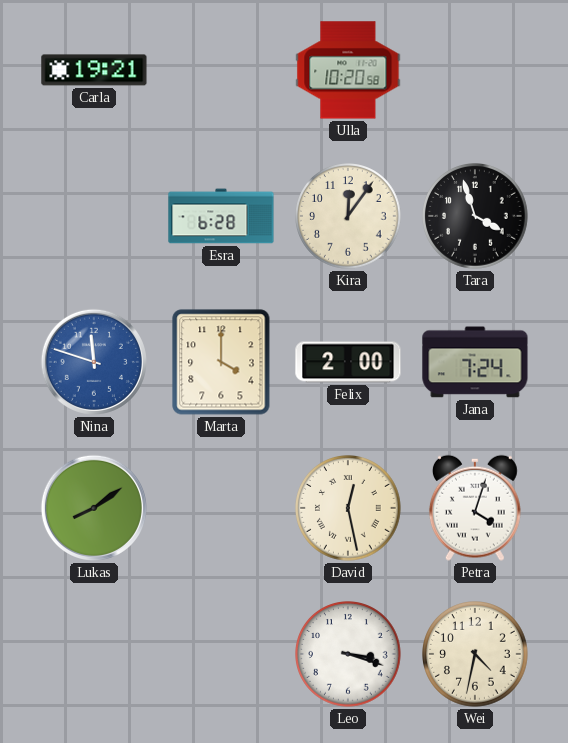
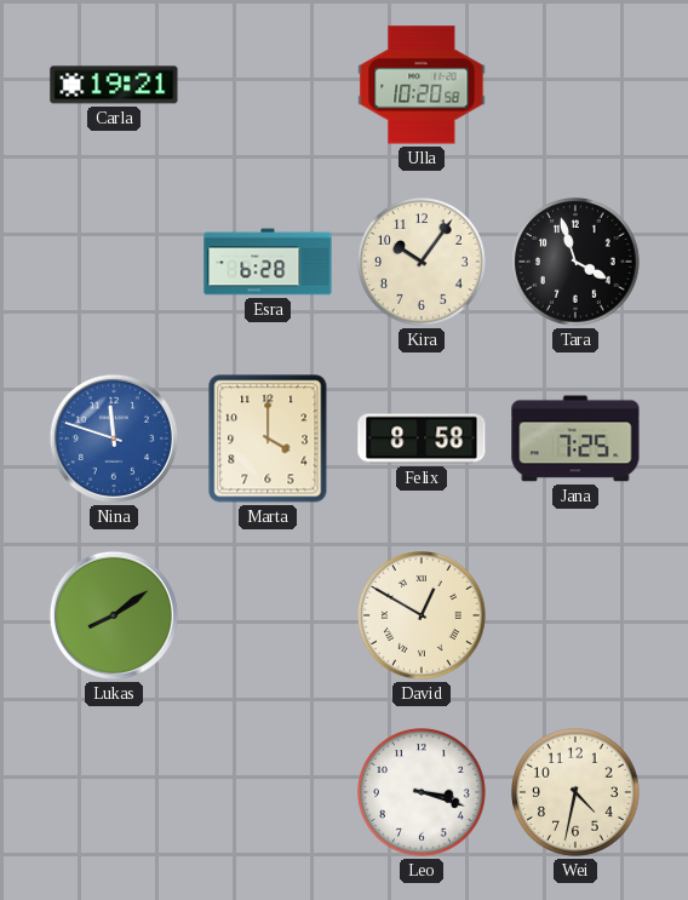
Kira: 12:06 -> 10:06 (423, 263)
Felix: 2:00 -> 8:58 (422, 438)
Jana: 7:24 -> 7:25 (575, 438)
David: 12:28 -> 12:50 (423, 617)
Petra: 4:03 -> none (475, 508)
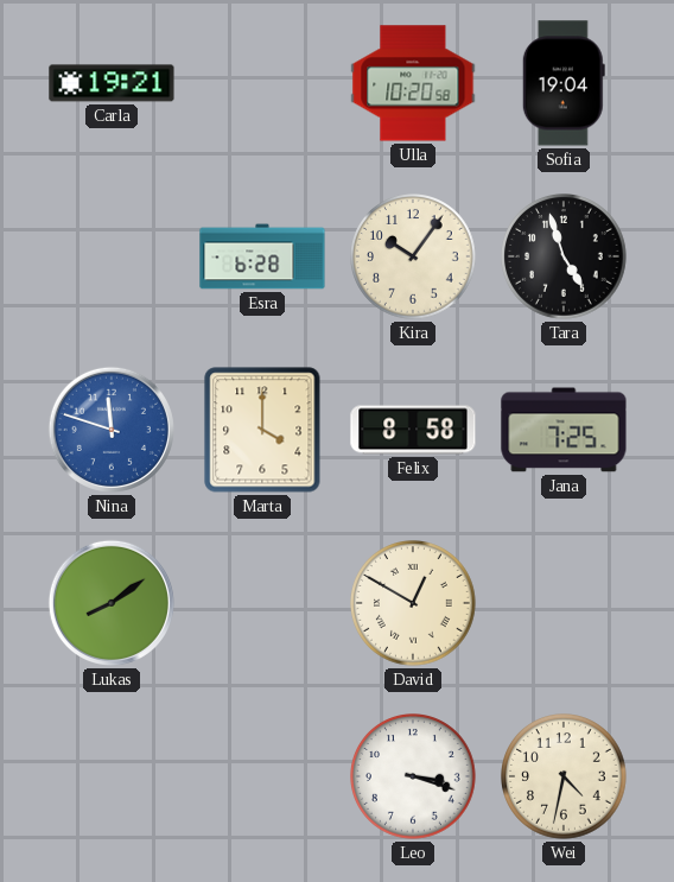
Sofia: none -> 19:04 (564, 83)
Tara: 3:57 -> 4:57 (565, 258)
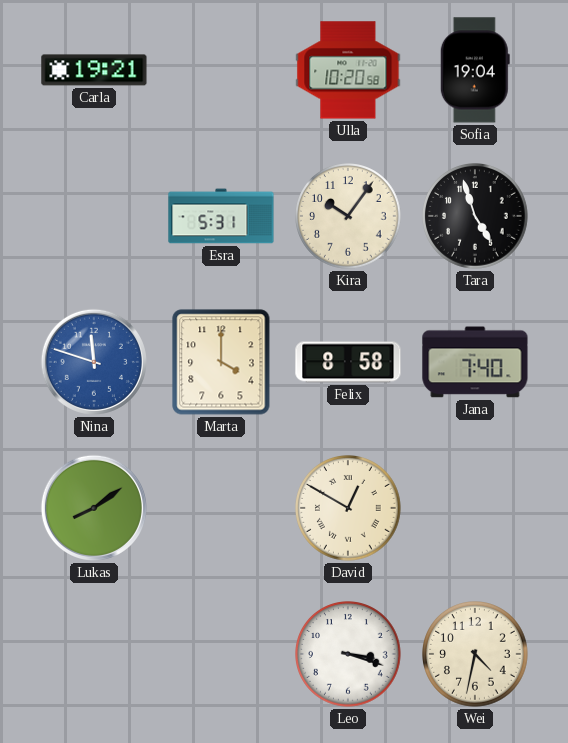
Esra: 6:28 -> 5:31 (221, 216)
Jana: 7:25 -> 7:40 (475, 362)
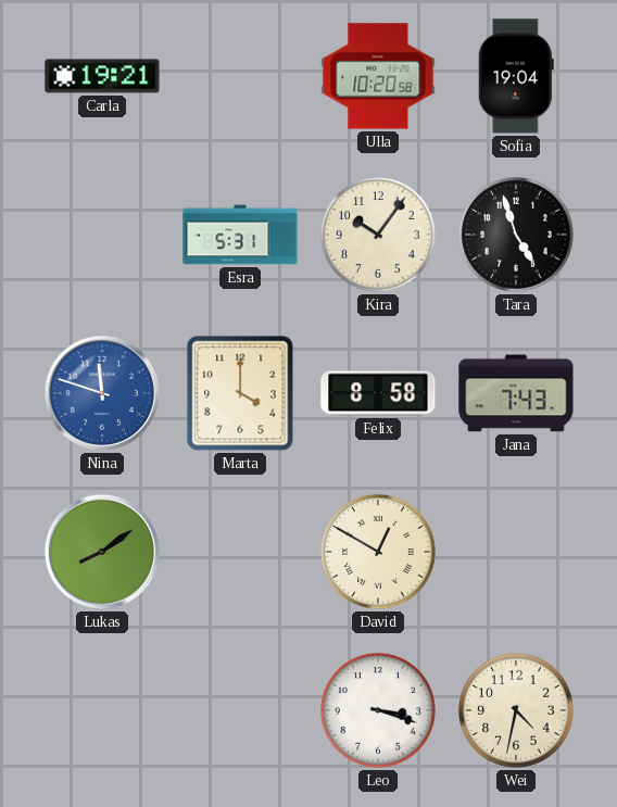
Jana: 7:40 -> 7:43 (516, 393)
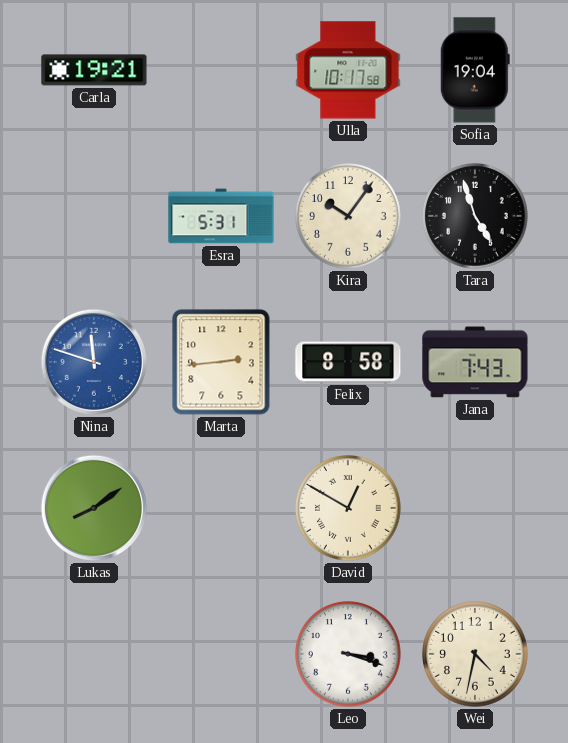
Ulla: 10:20 -> 10:17 (348, 70)
Marta: 4:00 -> 2:44 (221, 362)
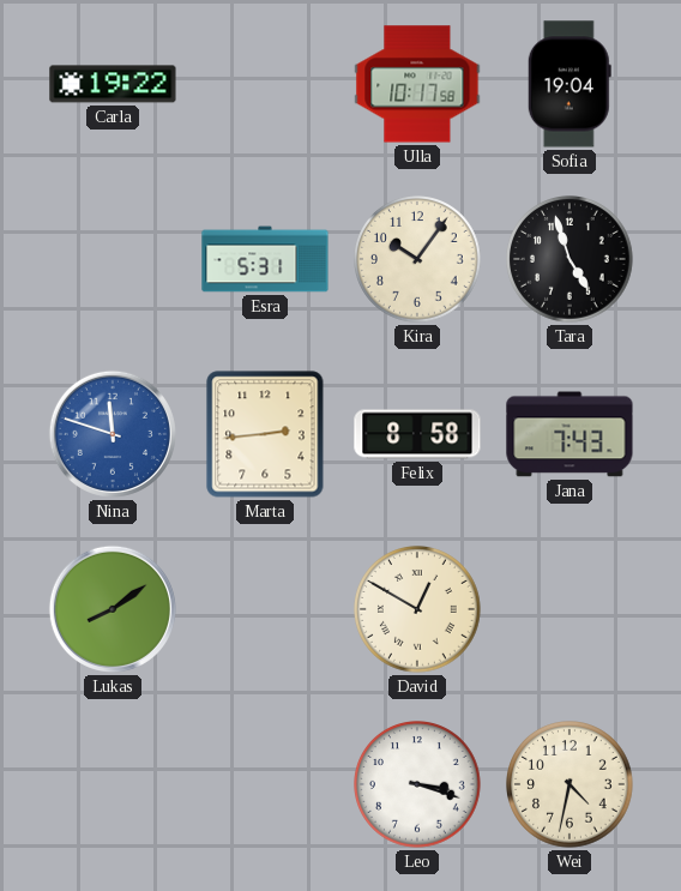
Carla: 19:21 -> 19:22 (113, 84)
